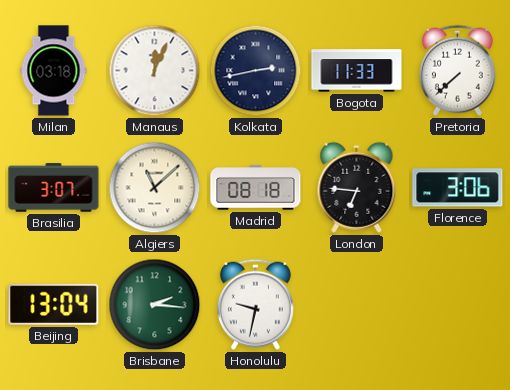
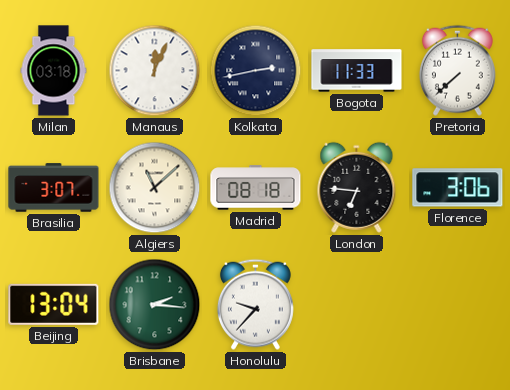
Honolulu: 9:32 -> 9:37 (255, 304)
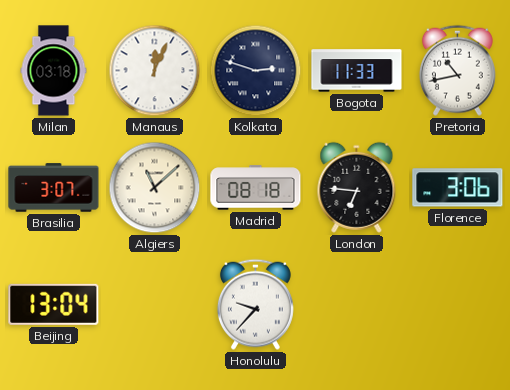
Kolkata: 2:43 -> 2:48 (256, 71)
Pretoria: 7:38 -> 10:43 (457, 70)
Brisbane: 2:16 -> none (155, 305)
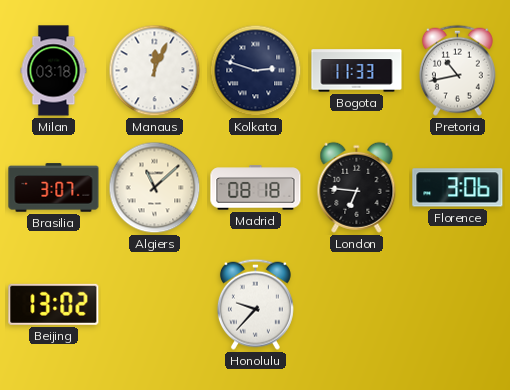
Beijing: 13:04 -> 13:02 (54, 304)
